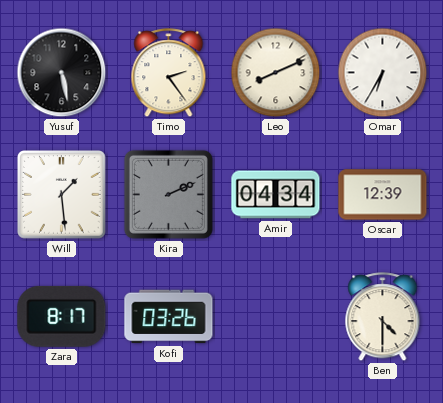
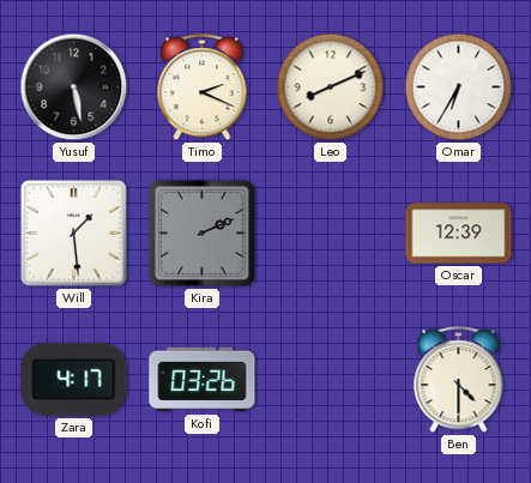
Timo: 2:24 -> 2:19 (203, 87)
Amir: 04:34 -> none (276, 195)
Zara: 8:17 -> 4:17 (74, 379)
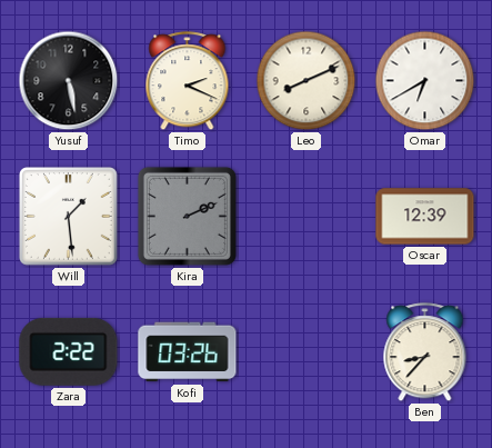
Omar: 6:35 -> 6:40 (425, 81)
Zara: 4:17 -> 2:22 (69, 351)
Ben: 4:30 -> 8:37 (425, 352)
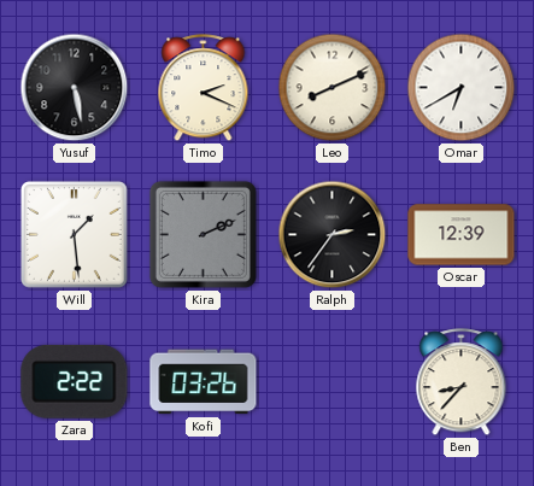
Ralph: none -> 2:36 (333, 235)
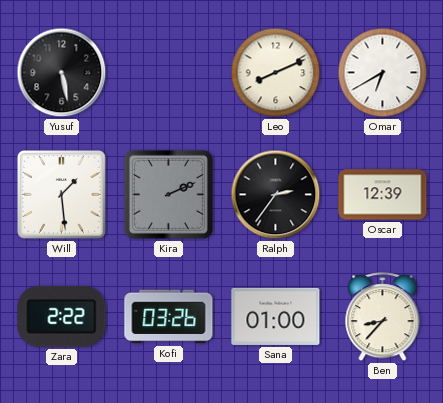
Timo: 2:19 -> none (204, 88)
Sana: none -> 01:00 (276, 316)
